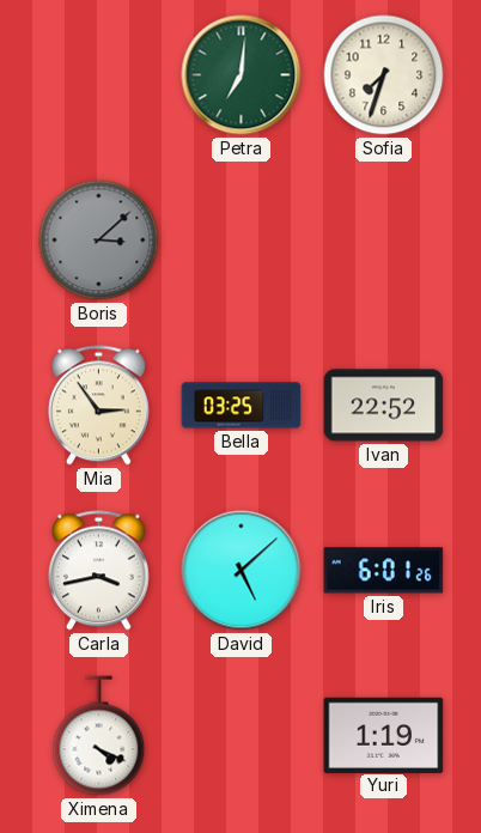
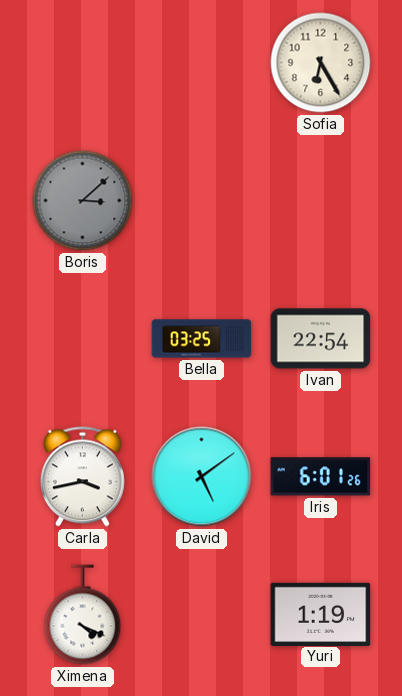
Petra: 7:01 -> none (242, 75)
Sofia: 7:33 -> 6:25 (321, 63)
Mia: 2:54 -> none (98, 406)
Ivan: 22:52 -> 22:54 (321, 339)
David: 5:08 -> 5:09 (202, 477)
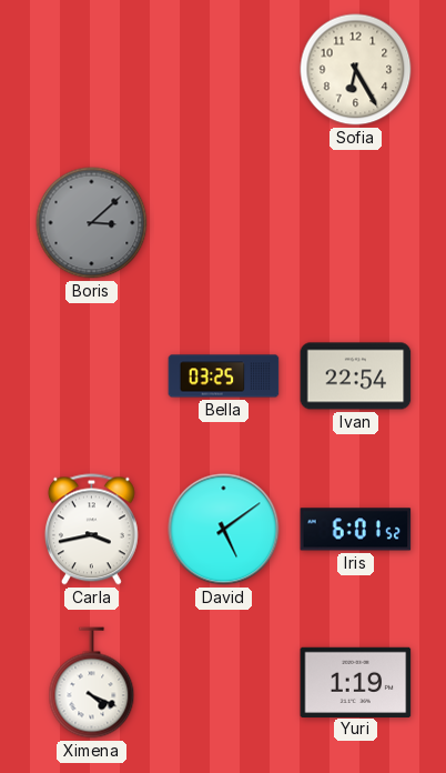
Iris: 6:01:26 -> 6:01:52 (356, 530)
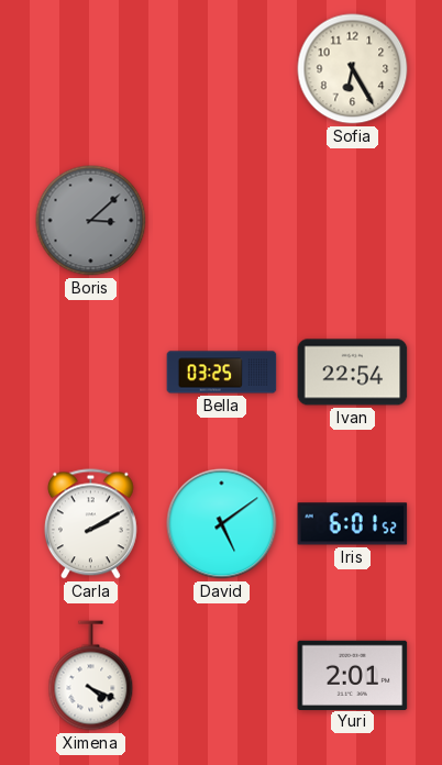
Carla: 3:43 -> 2:10 (90, 524)
Yuri: 1:19 -> 2:01 (353, 675)
